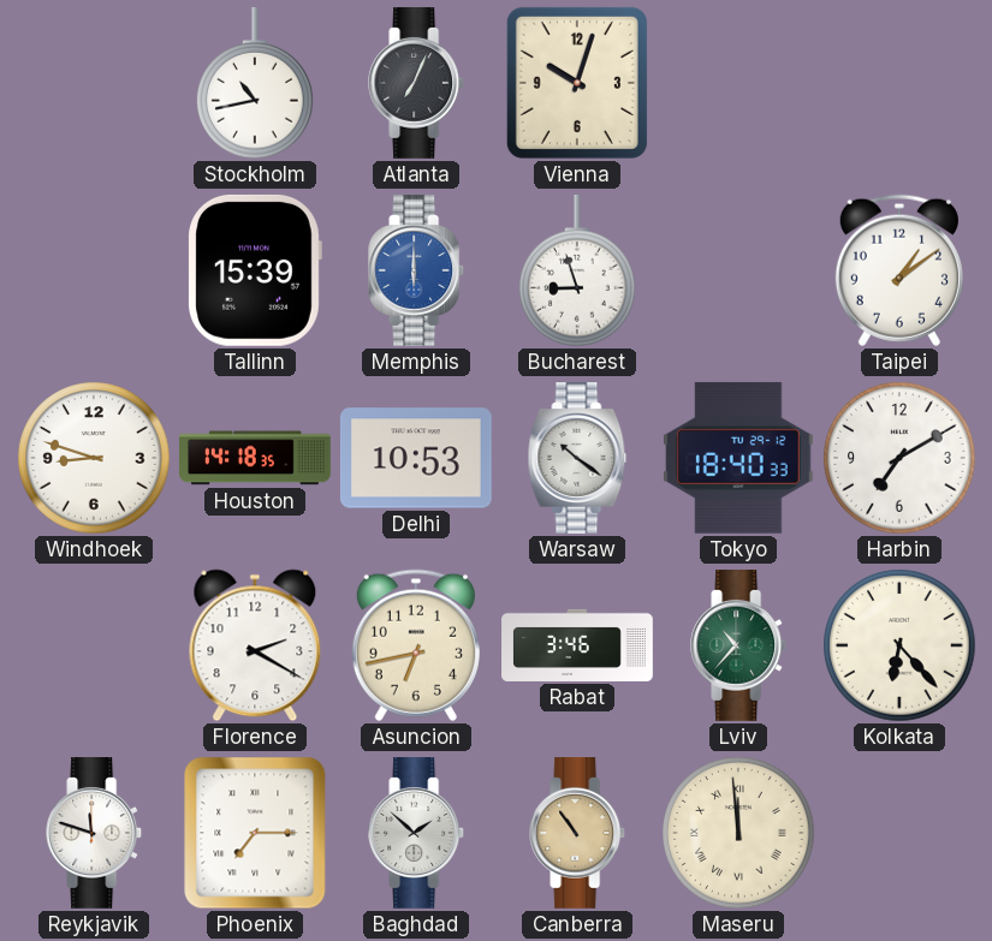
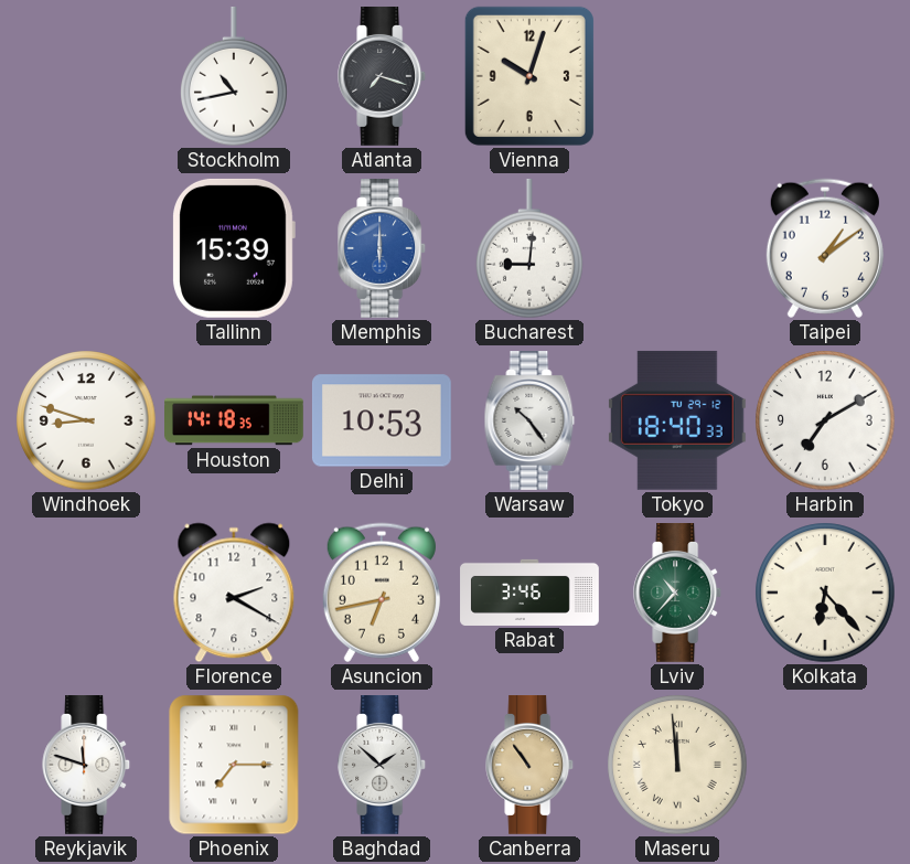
Atlanta: 7:04 -> 7:18 (383, 77)
Bucharest: 8:57 -> 9:01 (531, 248)
Warsaw: 10:21 -> 10:24 (529, 422)
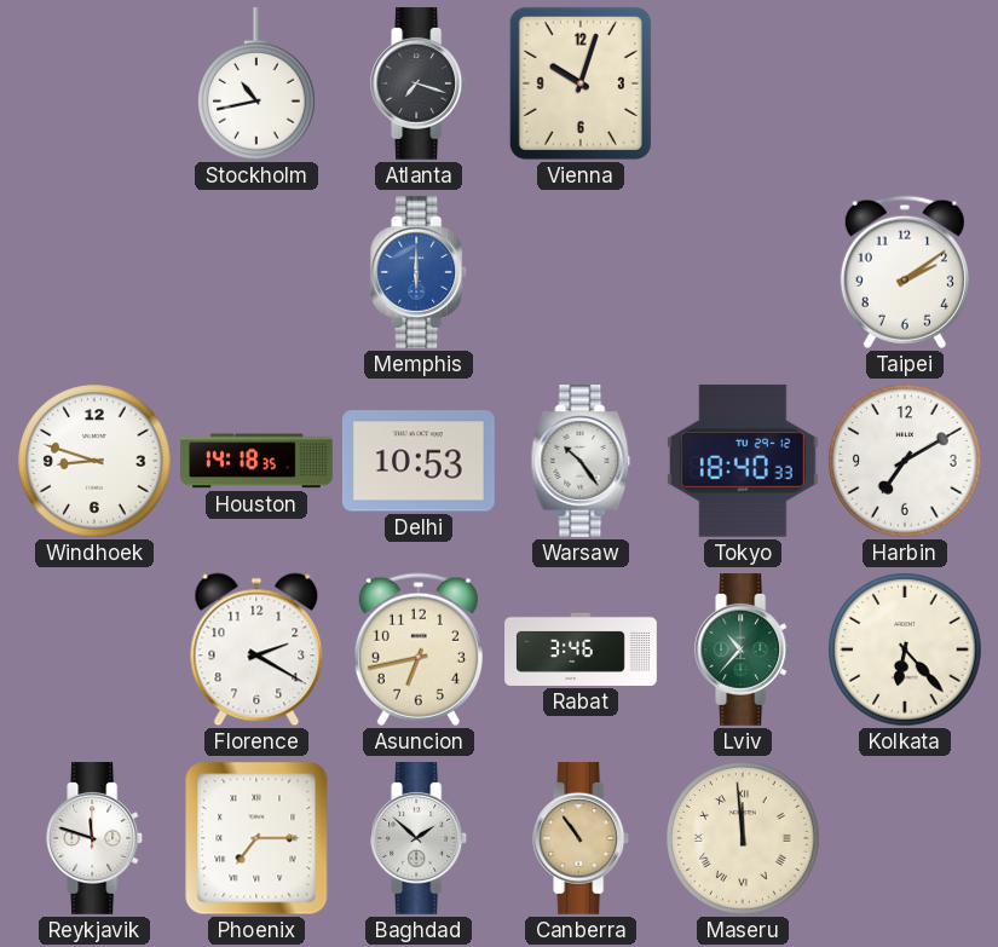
Tallinn: 15:39 -> none (234, 248)
Bucharest: 9:01 -> none (531, 248)
Taipei: 1:09 -> 2:09 (905, 272)
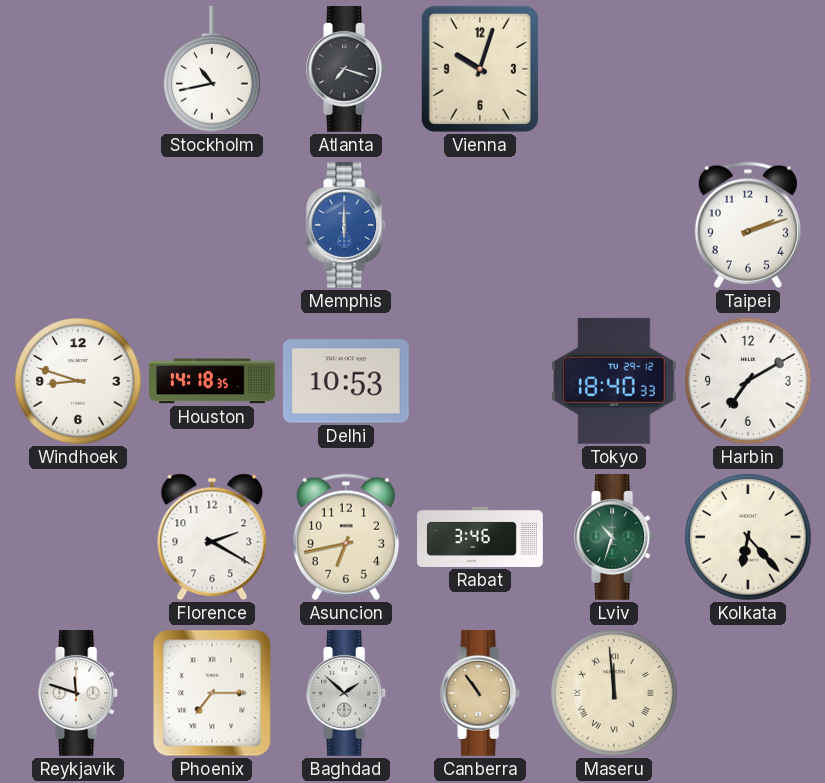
Taipei: 2:09 -> 2:12 (748, 225)
Warsaw: 10:24 -> none (581, 462)
Lviv: 10:37 -> 10:33 (615, 538)
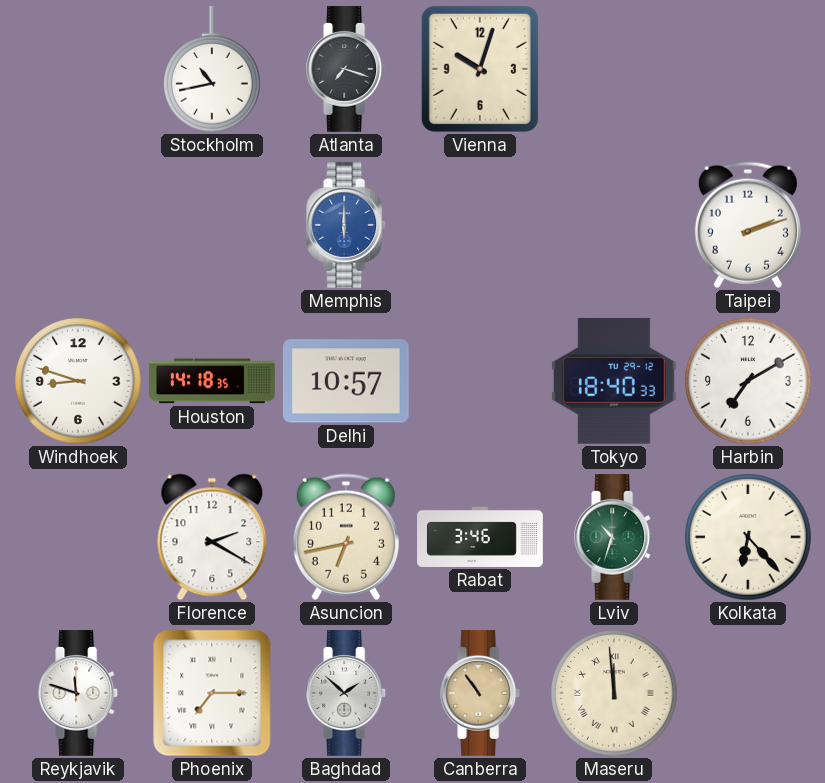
Delhi: 10:53 -> 10:57 (346, 381)
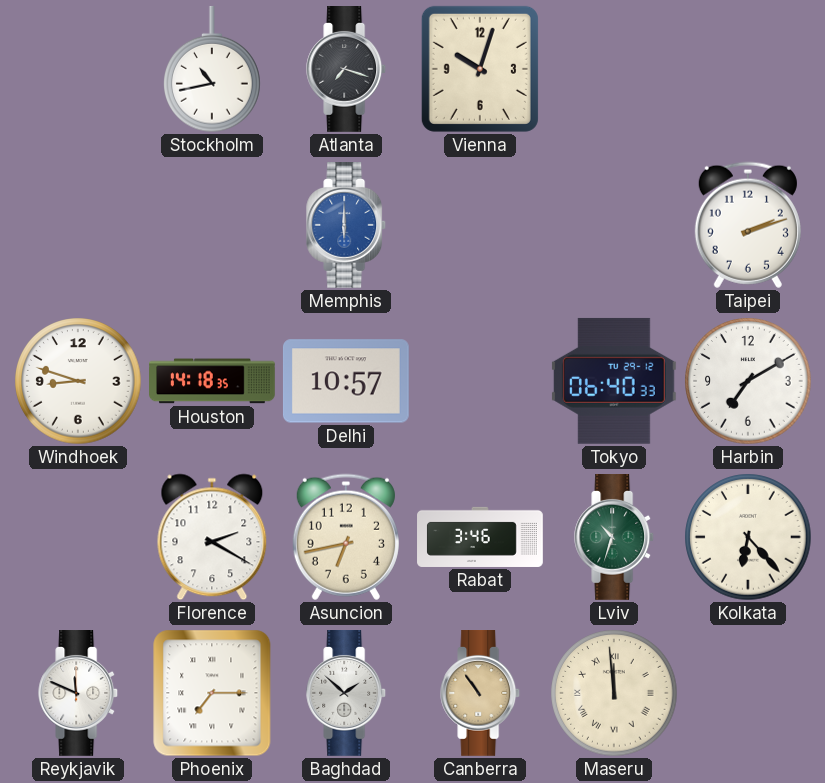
Tokyo: 18:40 -> 06:40 (614, 381)
Reykjavik: 11:48 -> 11:49 (79, 694)
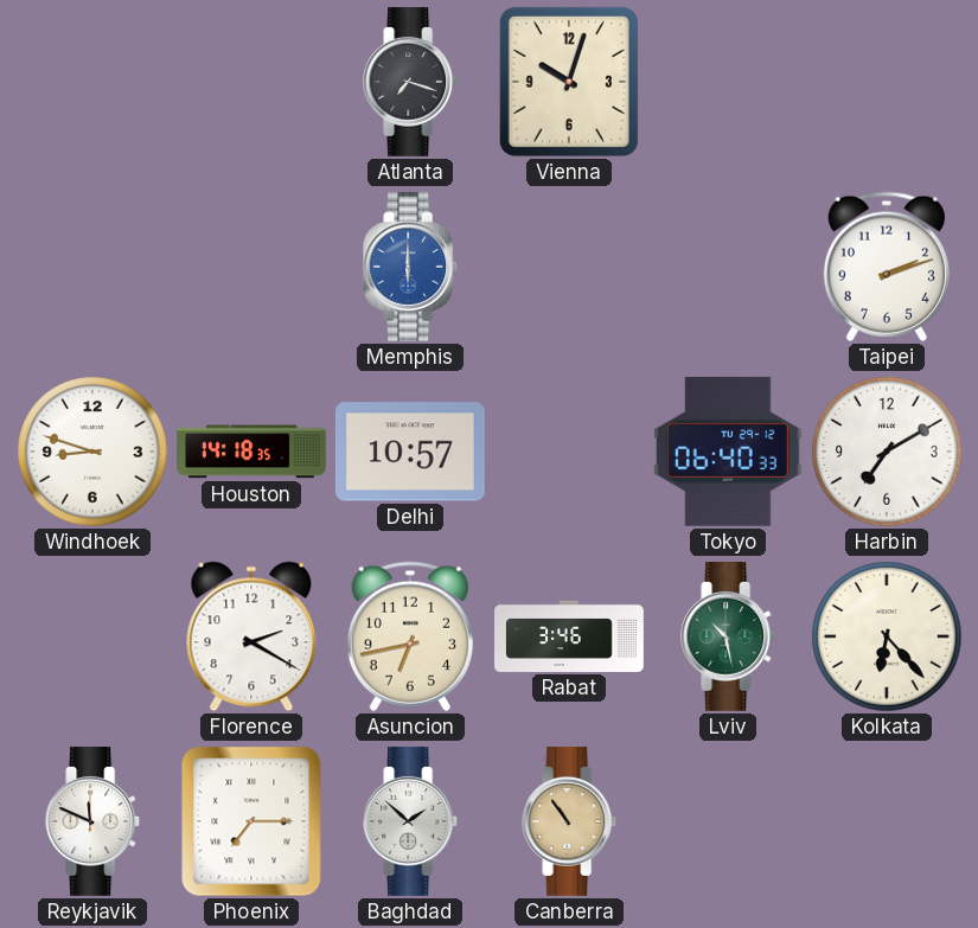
Stockholm: 10:43 -> none (213, 69)
Lviv: 10:33 -> 10:28 (729, 638)
Maseru: 11:59 -> none (614, 693)
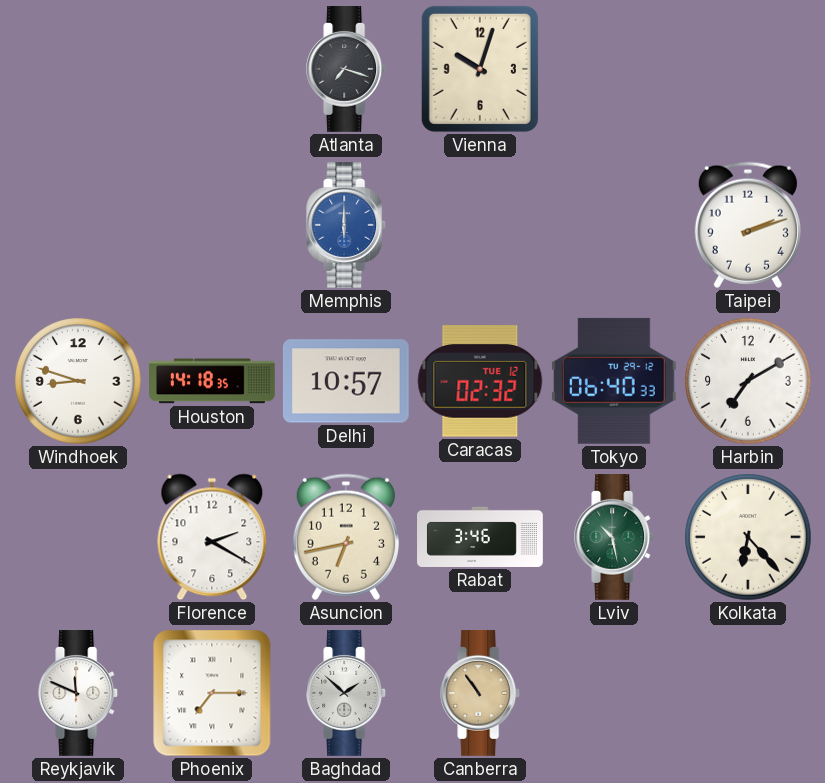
Caracas: none -> 02:32 (480, 381)
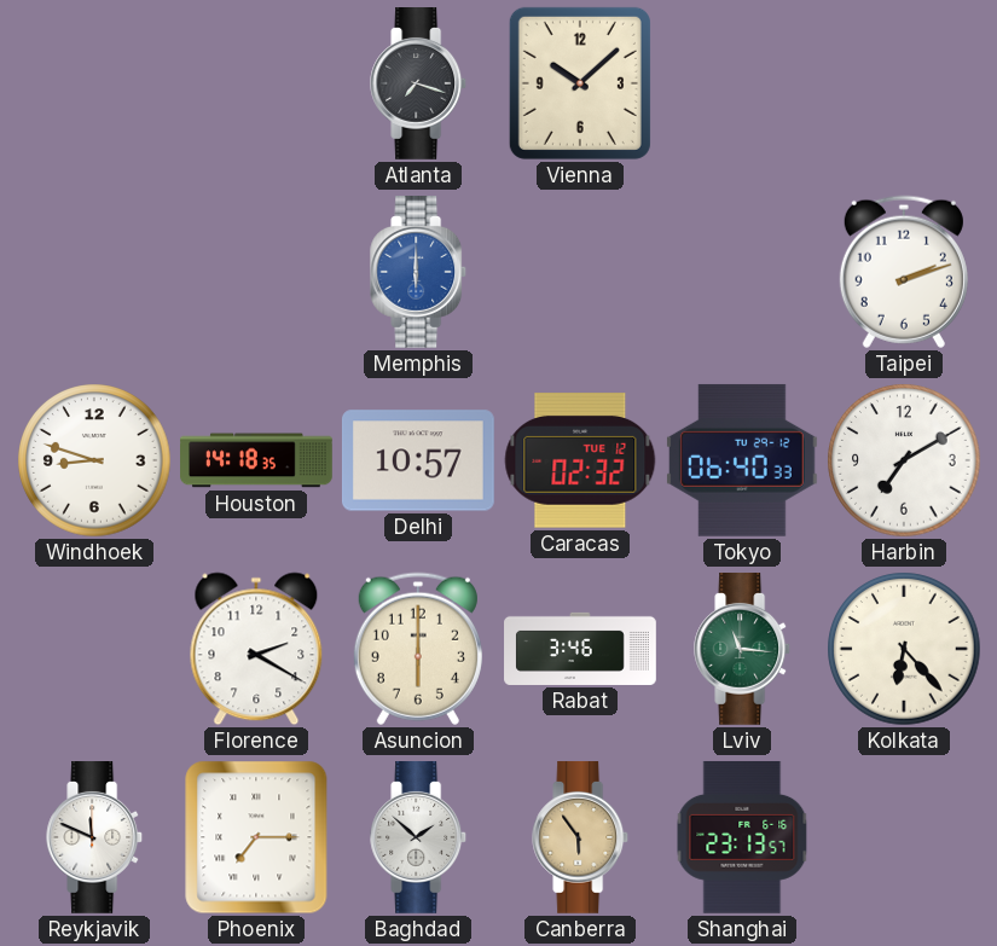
Vienna: 10:03 -> 10:08 (580, 83)
Asuncion: 6:43 -> 6:00 (418, 649)
Lviv: 10:28 -> 11:16 (743, 650)
Canberra: 10:54 -> 5:54 (581, 838)
Shanghai: none -> 23:13 (742, 837)
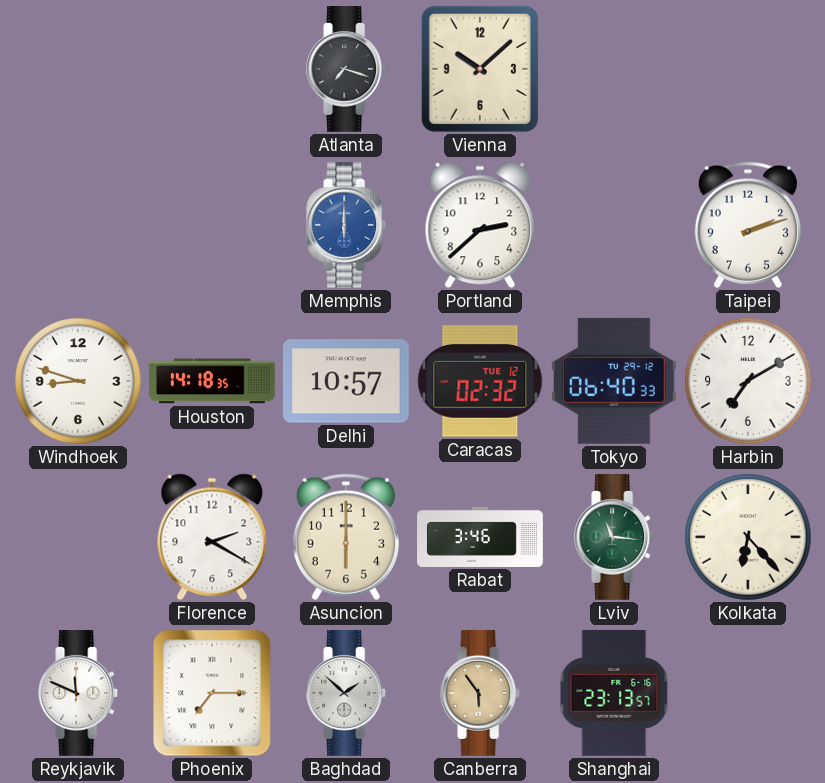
Portland: none -> 2:38 (480, 225)
